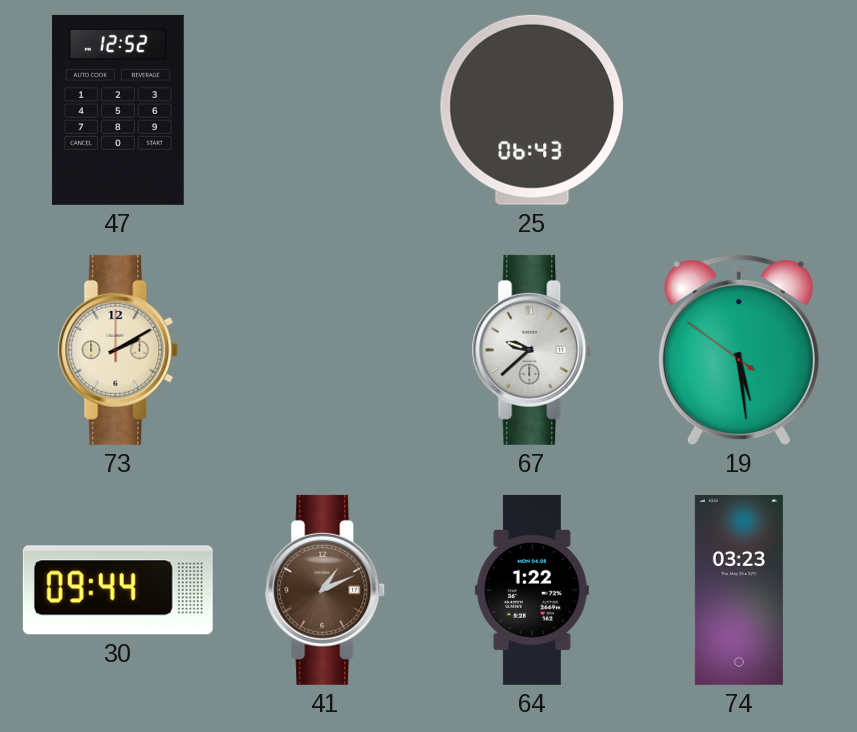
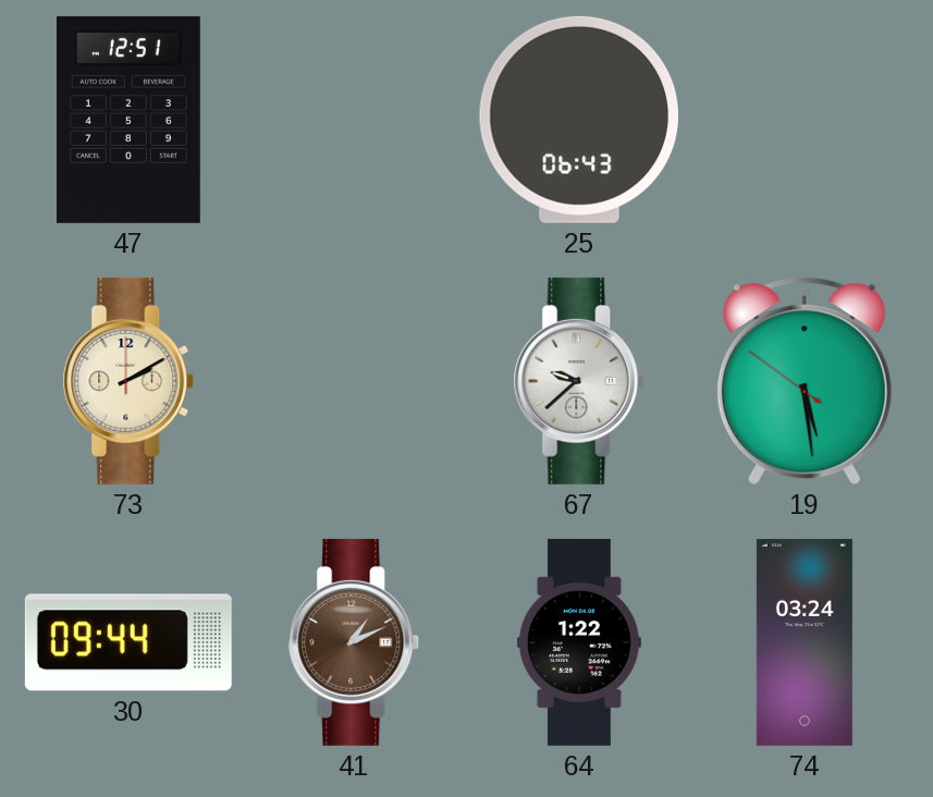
47: 12:52 -> 12:51 (128, 120)
74: 03:23 -> 03:24 (805, 642)
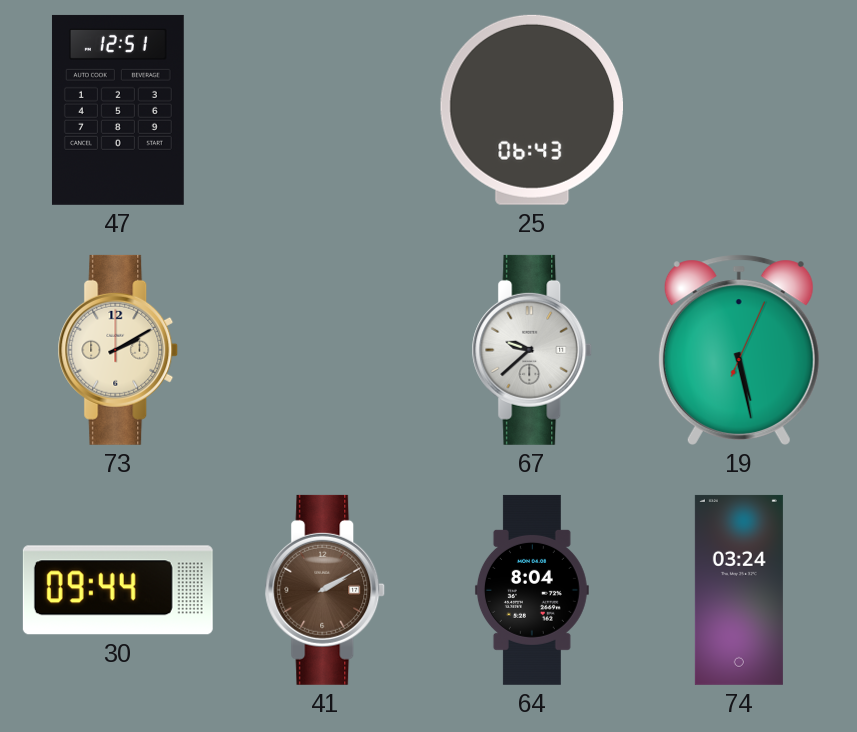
19: 5:28:51 -> 5:28:04 (739, 350)
41: 1:11 -> 2:10 (325, 590)
64: 1:22 -> 8:04 (532, 590)
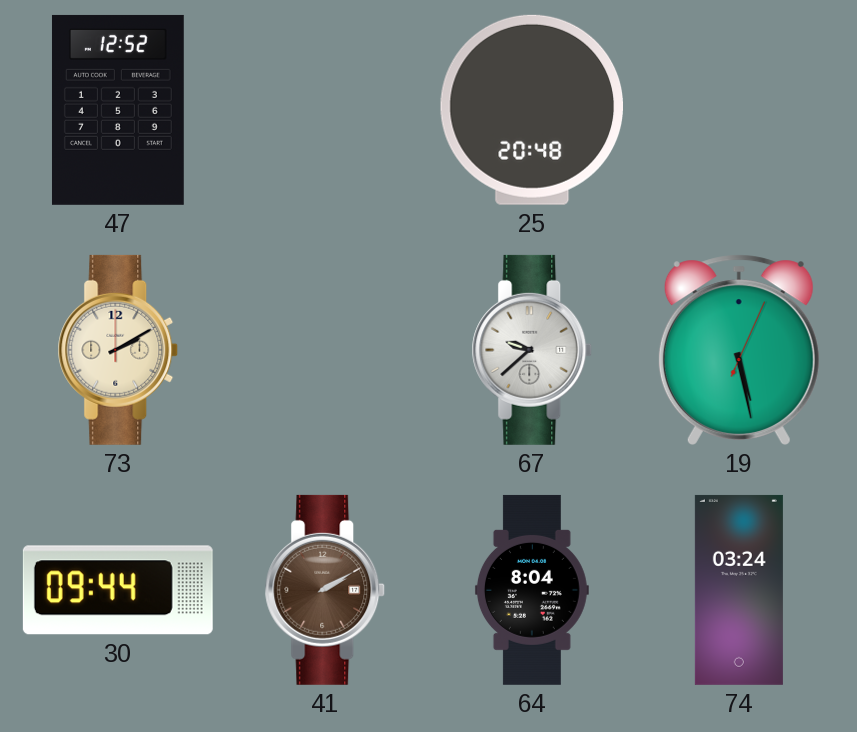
47: 12:51 -> 12:52 (118, 110)
25: 06:43 -> 20:48 (531, 110)
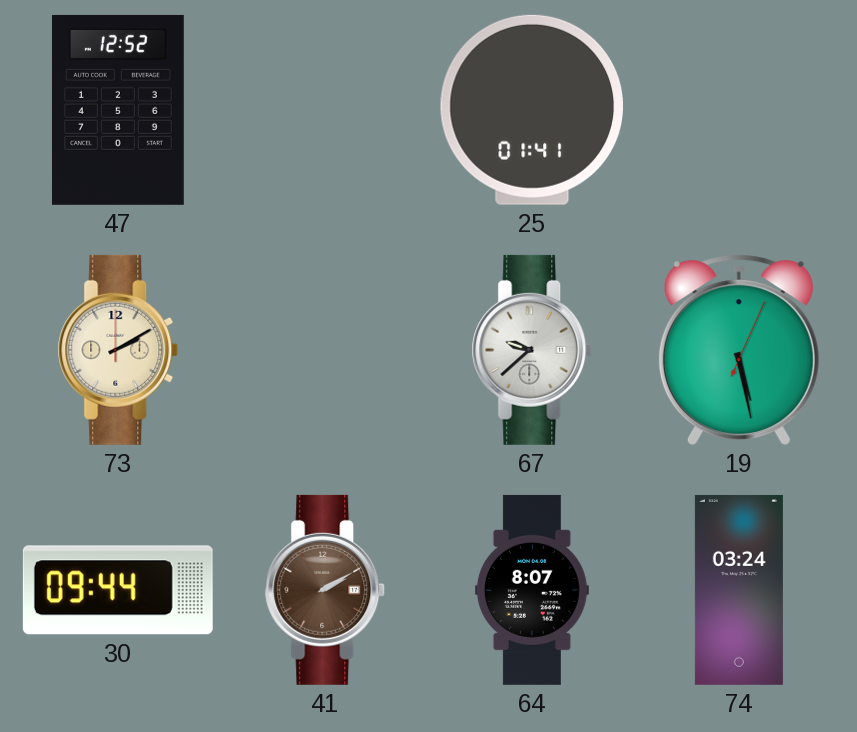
25: 20:48 -> 01:41 (531, 110)
64: 8:04 -> 8:07 (532, 590)
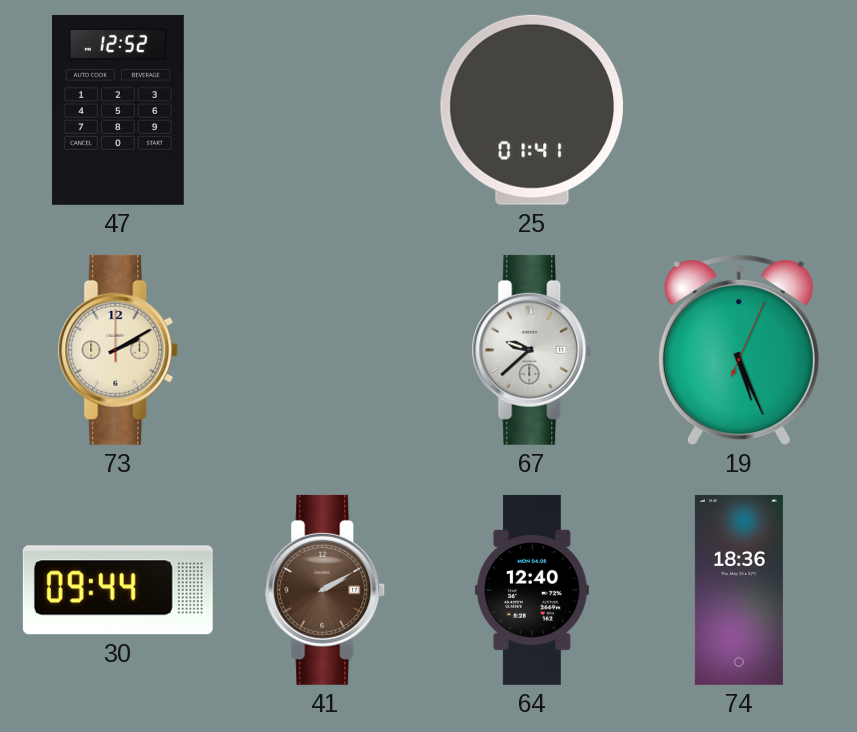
19: 5:28 -> 5:26 (739, 350)
64: 8:07 -> 12:40 (532, 590)
74: 03:24 -> 18:36 (739, 590)
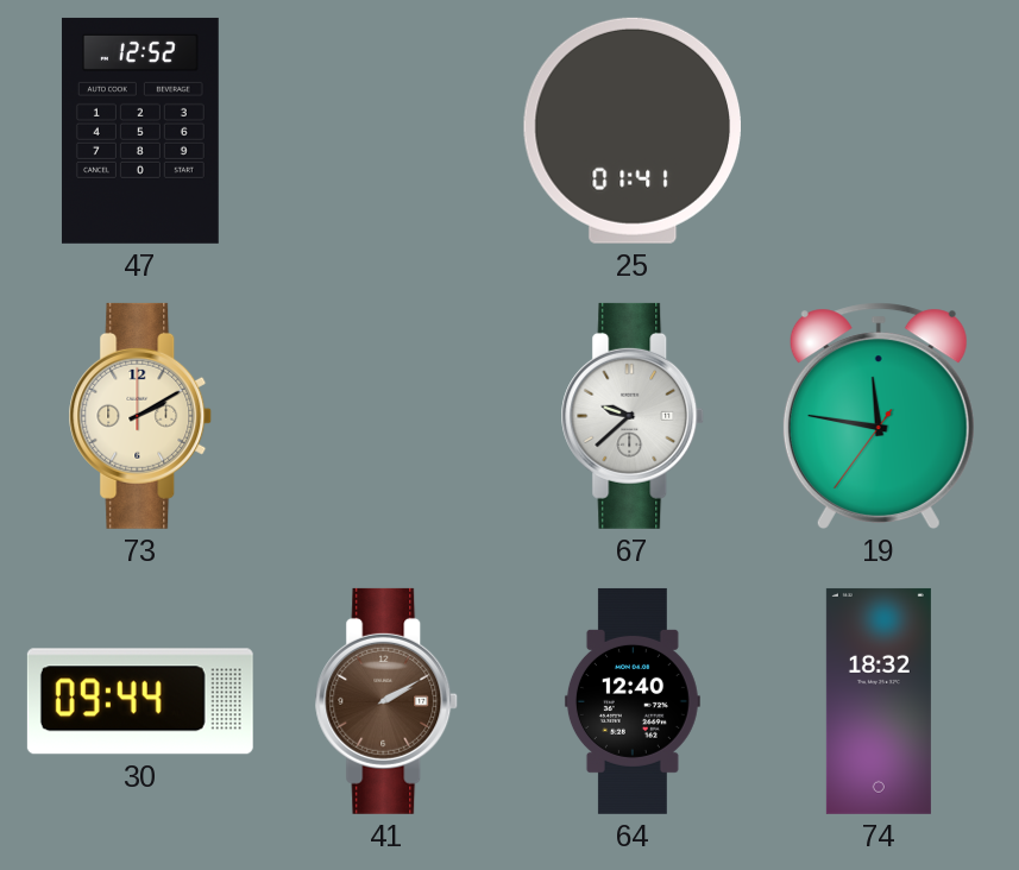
19: 5:26 -> 11:46 (879, 416)
74: 18:36 -> 18:32 (879, 701)
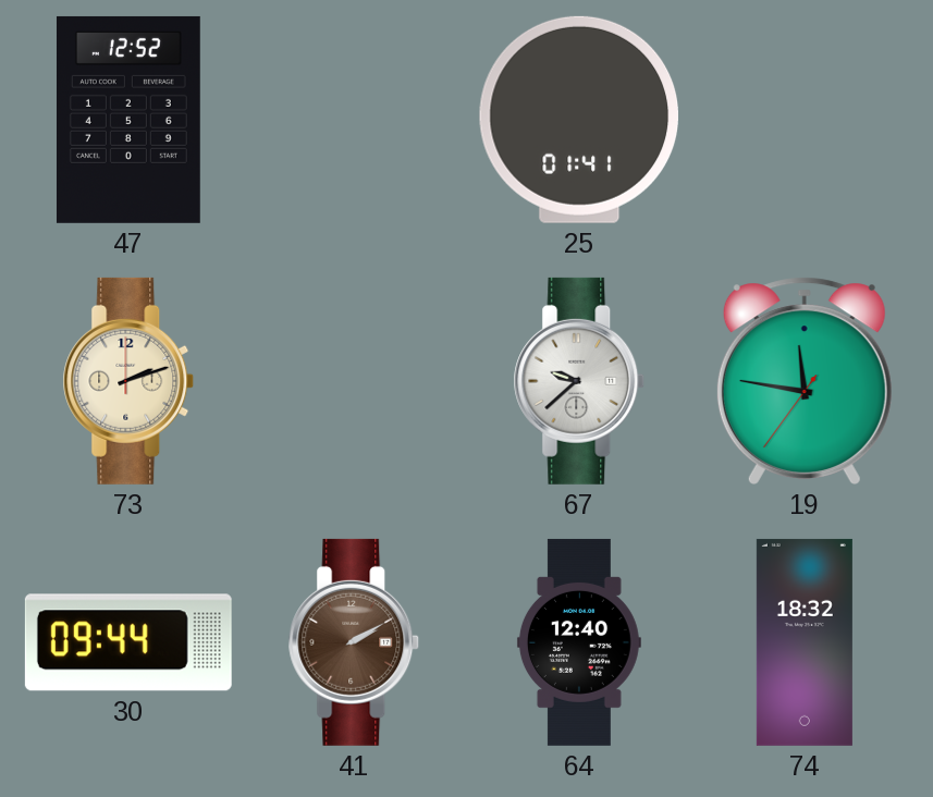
73: 2:10 -> 2:12 (128, 381)
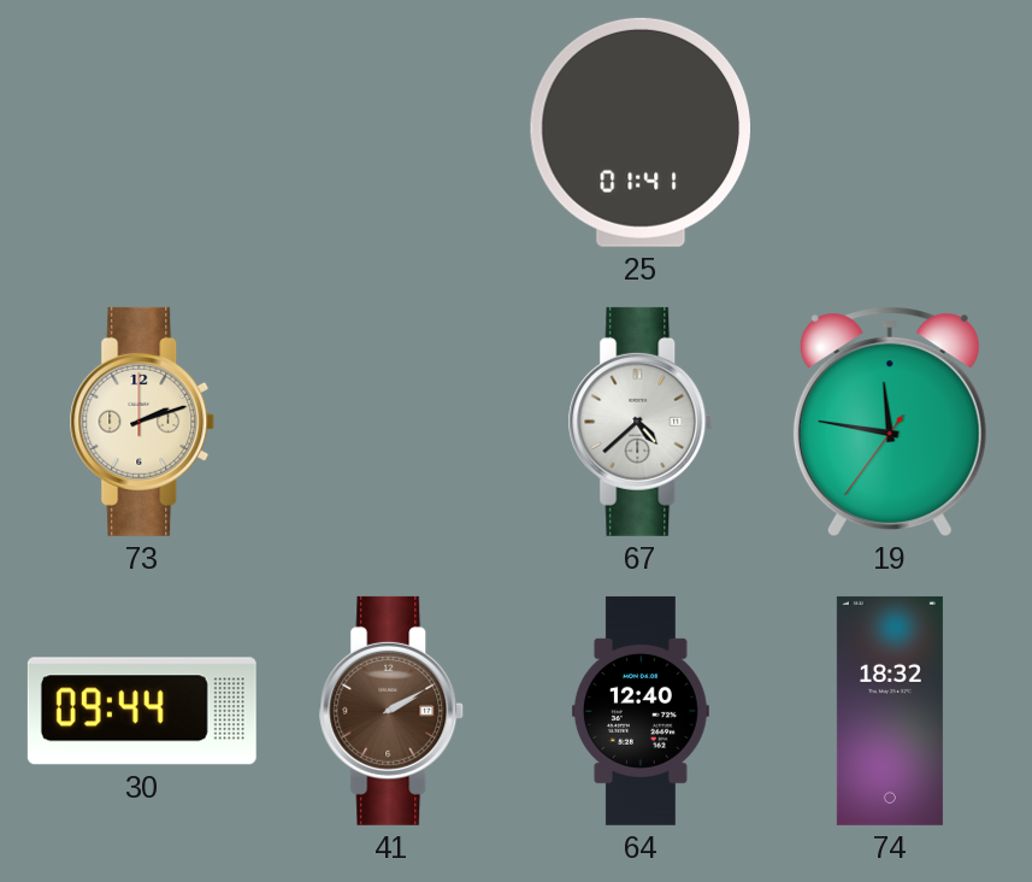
47: 12:52 -> none (128, 120)
67: 9:38 -> 4:38 (641, 422)
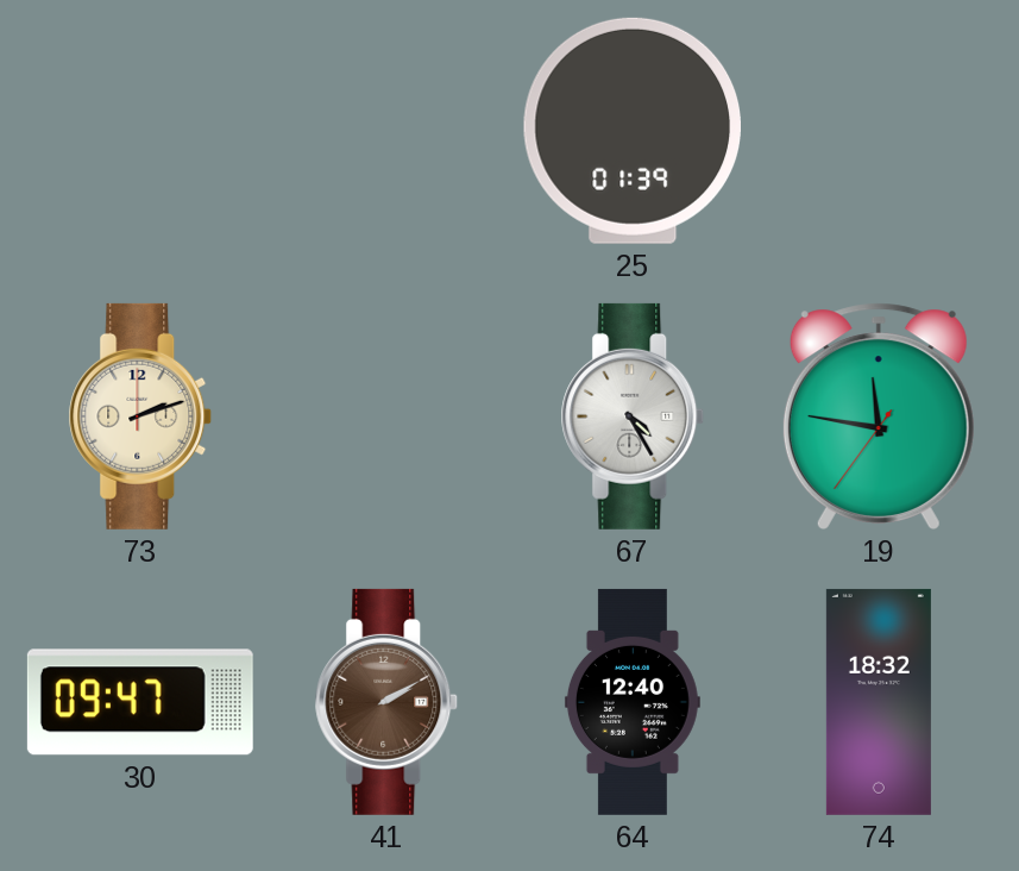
25: 01:41 -> 01:39 (631, 131)
67: 4:38 -> 4:25 (633, 416)
30: 09:44 -> 09:47 (140, 702)
